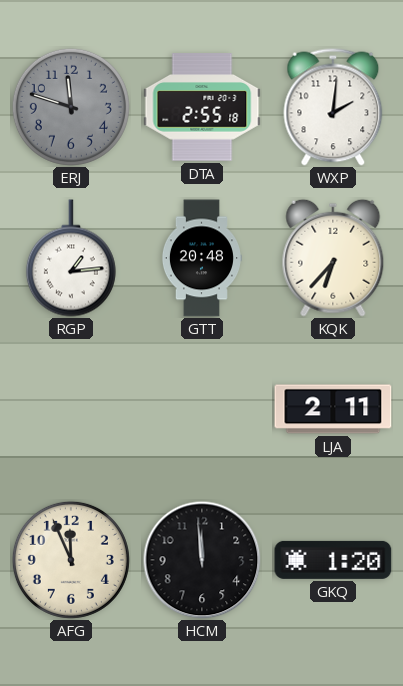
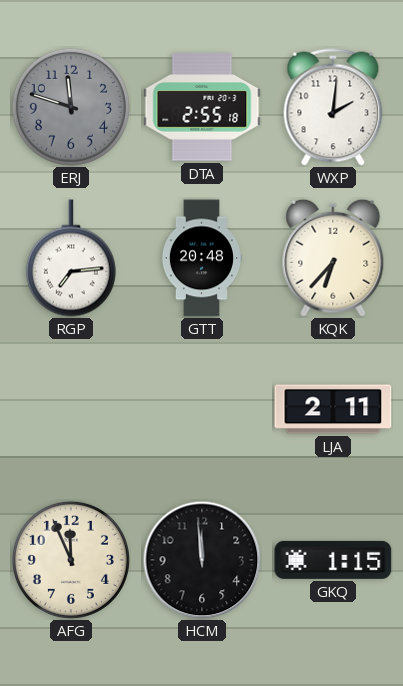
RGP: 1:14 -> 7:14 (71, 258)
GKQ: 1:20 -> 1:15 (333, 560)
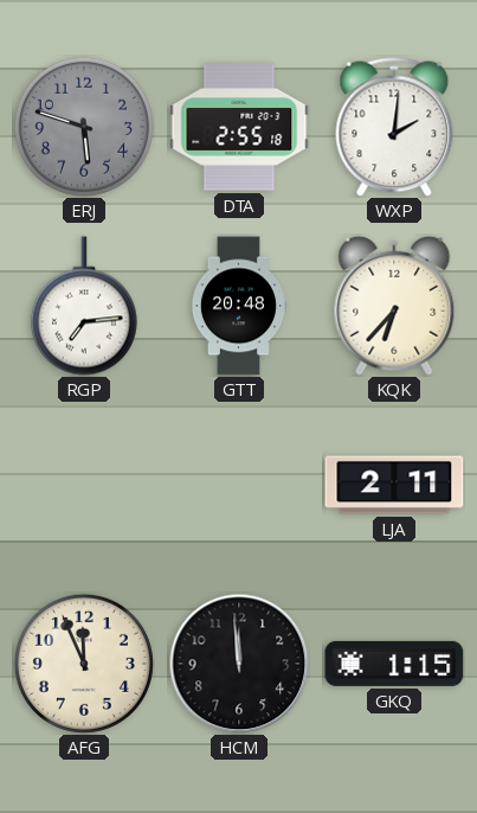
ERJ: 11:48 -> 5:48 (84, 127)
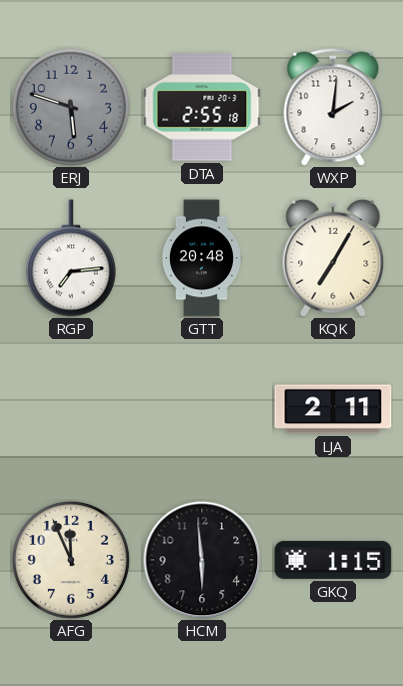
KQK: 6:37 -> 7:05 (333, 258)
HCM: 11:59 -> 5:59 (202, 560)
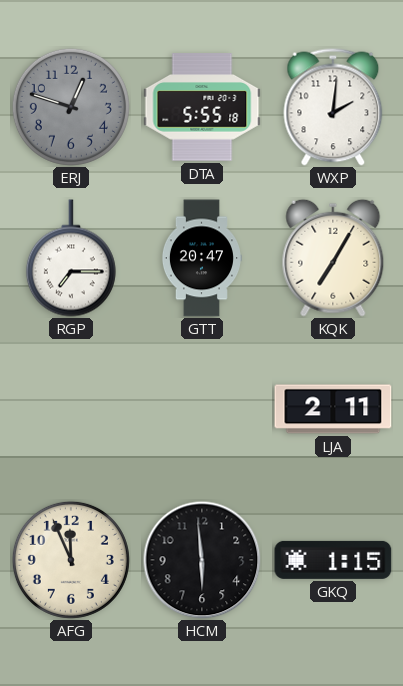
ERJ: 5:48 -> 12:48 (71, 107)
DTA: 2:55 -> 5:55 (202, 107)
RGP: 7:14 -> 7:15 (71, 258)
GTT: 20:48 -> 20:47 (201, 258)
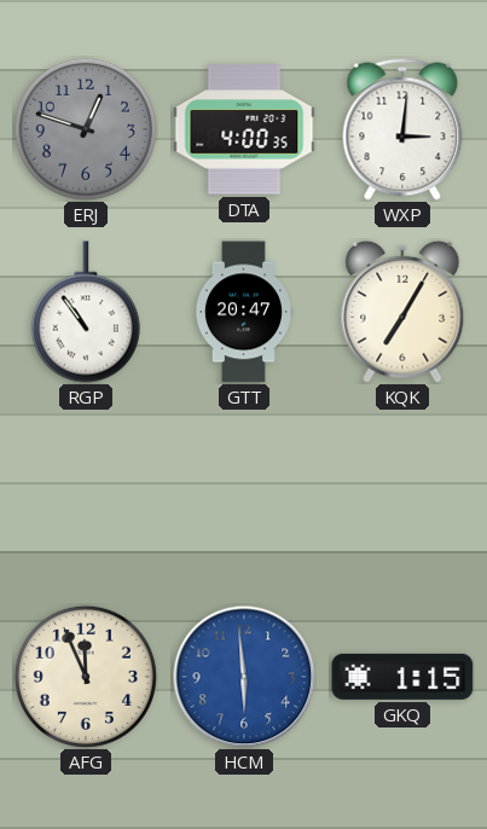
DTA: 5:55 -> 4:00 (244, 129)
WXP: 2:01 -> 3:01 (402, 129)
RGP: 7:15 -> 10:54 (86, 312)
LJA: 2:11 -> none (333, 409)
HCM dial: black -> blue (244, 677)
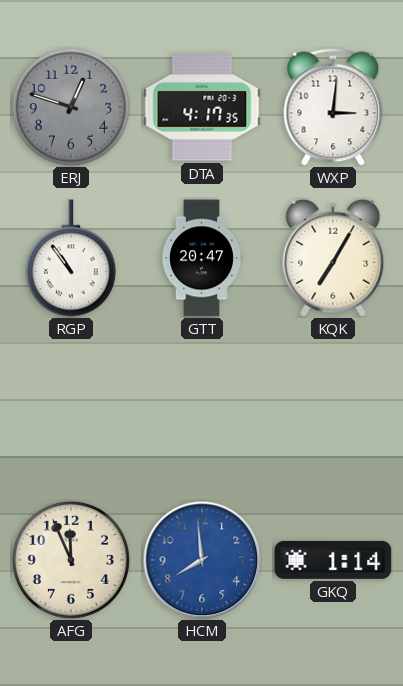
DTA: 4:00 -> 4:17 (202, 107)
HCM: 5:59 -> 7:59 (202, 560)
GKQ: 1:15 -> 1:14 (333, 560)
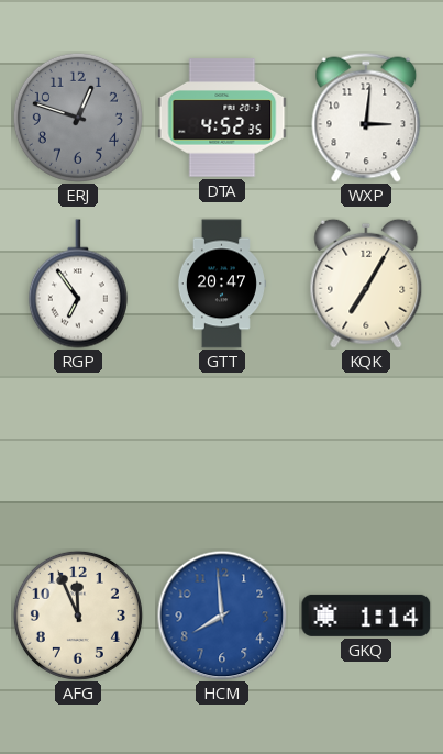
DTA: 4:17 -> 4:52 (222, 118)
RGP: 10:54 -> 6:54 (78, 284)
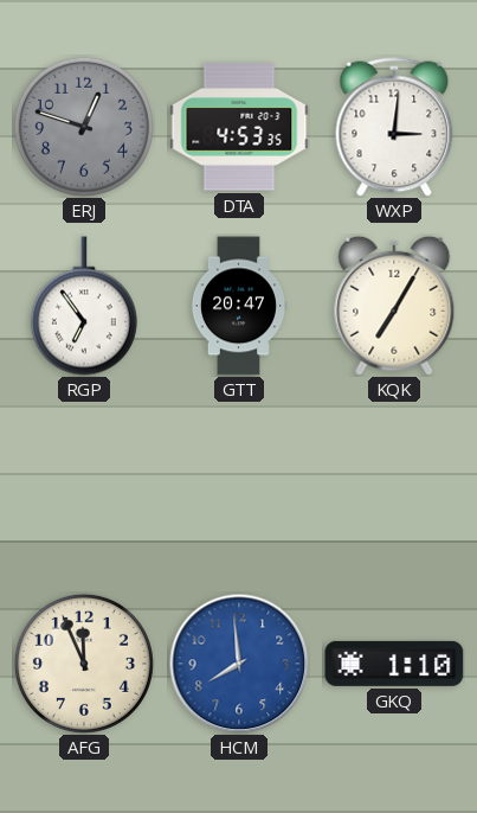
DTA: 4:52 -> 4:53 (239, 127)
GKQ: 1:14 -> 1:10 (394, 664)
